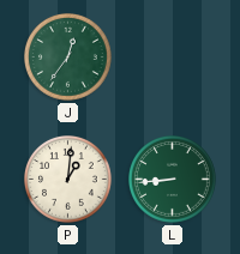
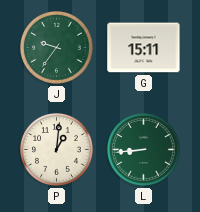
J: 12:36 -> 9:36 (57, 48)
G: none -> 15:11 (144, 48)
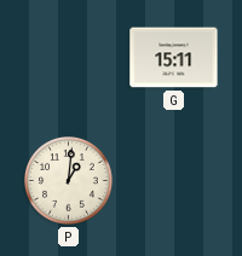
J: 9:36 -> none (57, 48)
L: 8:44 -> none (144, 150)
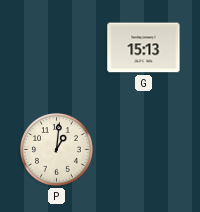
G: 15:11 -> 15:13 (144, 48)
